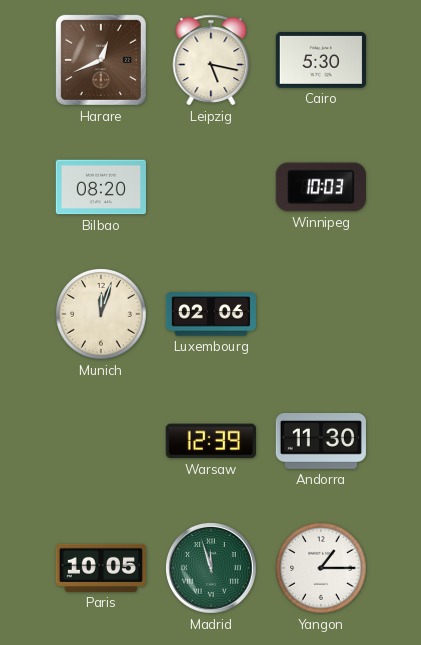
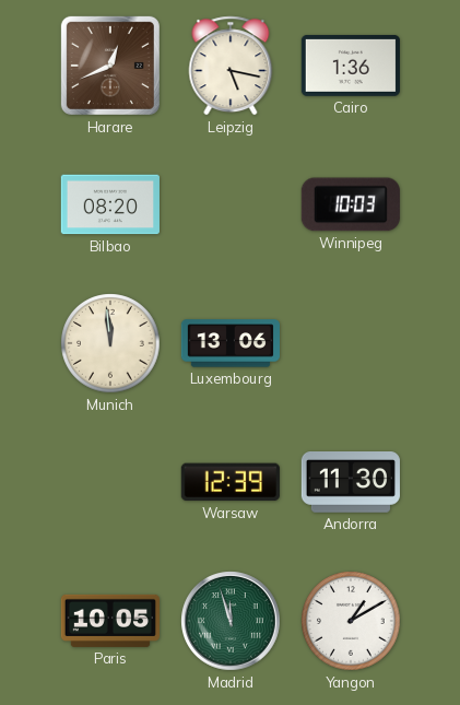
Cairo: 5:30 -> 1:36 (351, 66)
Munich: 12:03 -> 11:59 (110, 343)
Luxembourg: 02:06 -> 13:06 (231, 343)
Yangon: 1:15 -> 1:10 (351, 621)
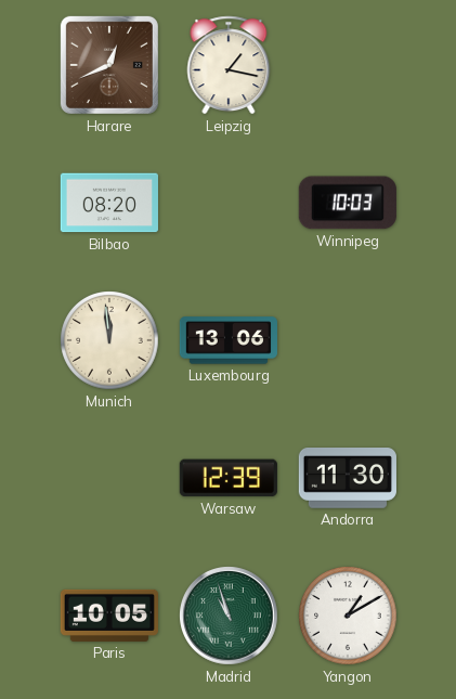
Leipzig: 5:17 -> 1:17 (229, 65)
Cairo: 1:36 -> none (351, 66)
Madrid: 11:57 -> 10:57 (230, 617)
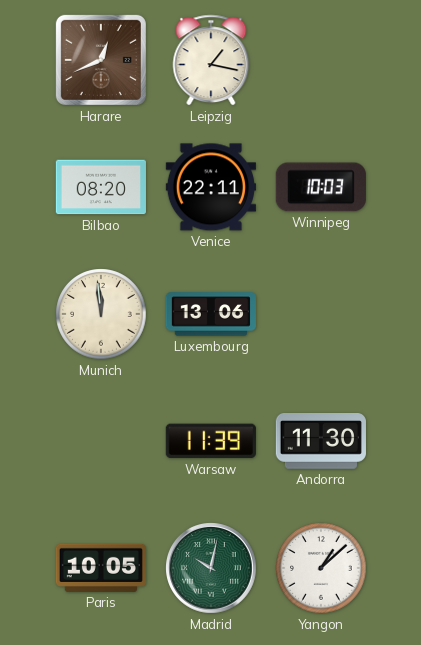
Venice: none -> 22:11 (211, 187)
Warsaw: 12:39 -> 11:39 (211, 441)
Madrid: 10:57 -> 10:02 (212, 569)
Yangon: 1:10 -> 1:08 (321, 568)
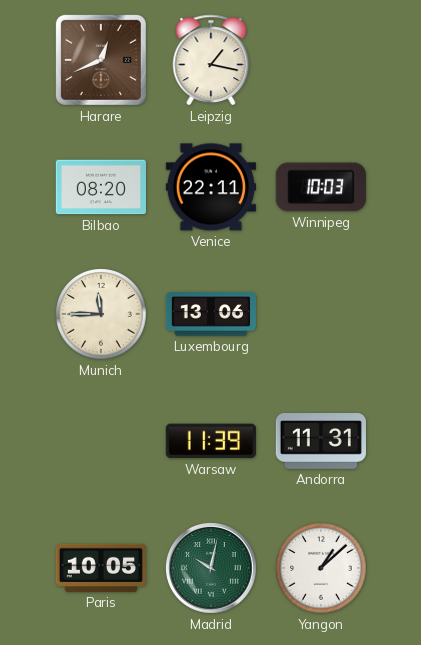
Munich: 11:59 -> 11:45 (101, 314)
Andorra: 11:30 -> 11:31 (321, 442)
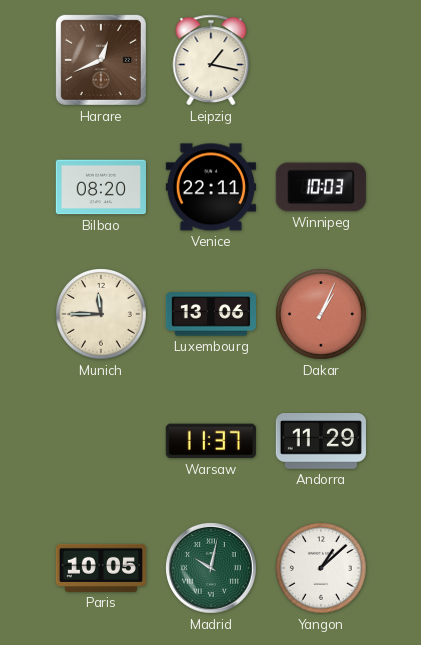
Dakar: none -> 1:04 (321, 314)
Warsaw: 11:39 -> 11:37 (211, 441)
Andorra: 11:31 -> 11:29 (321, 442)
